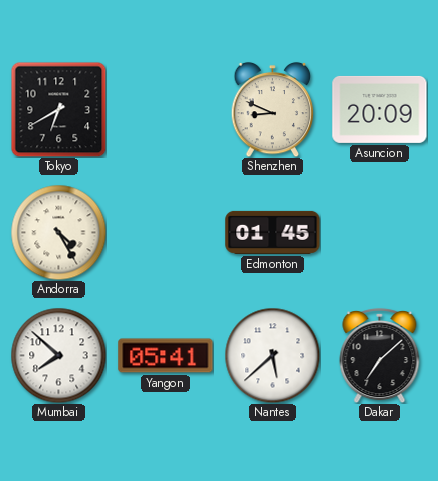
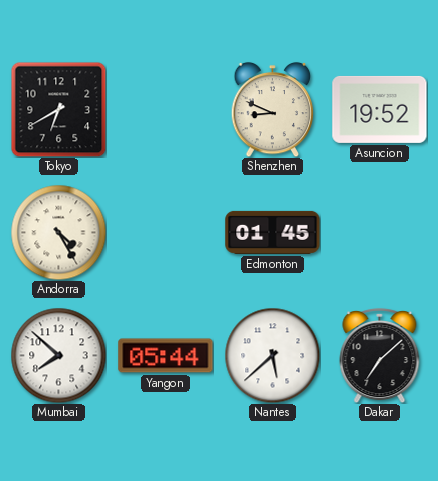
Asuncion: 20:09 -> 19:52 (380, 109)
Yangon: 05:41 -> 05:44 (166, 356)
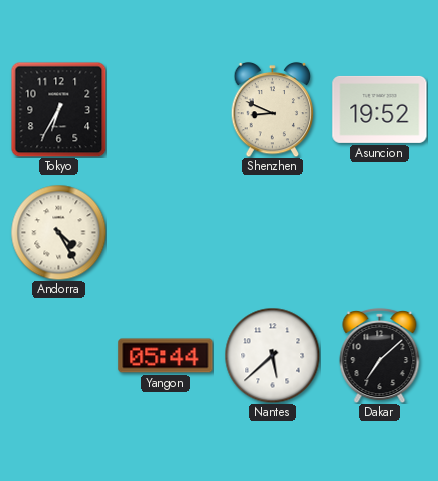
Tokyo: 6:40 -> 6:35 (58, 109)
Edmonton: 01:45 -> none (273, 232)
Mumbai: 7:52 -> none (58, 355)
